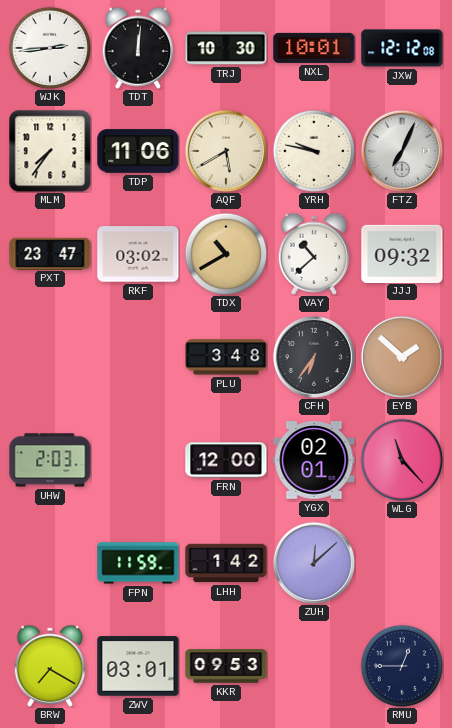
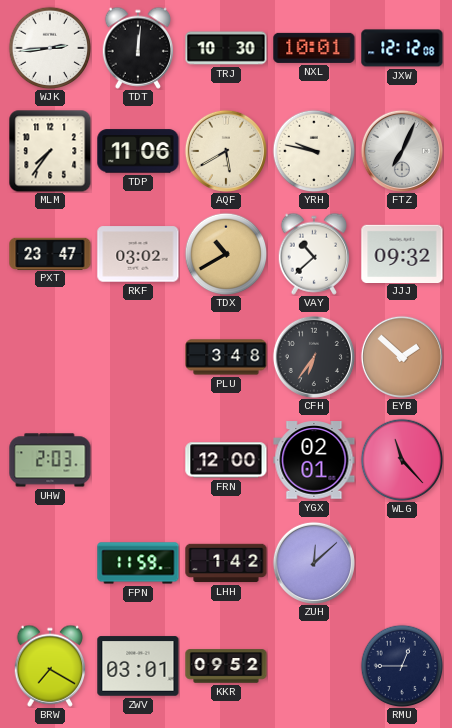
KKR: 09:53 -> 09:52 (226, 666)
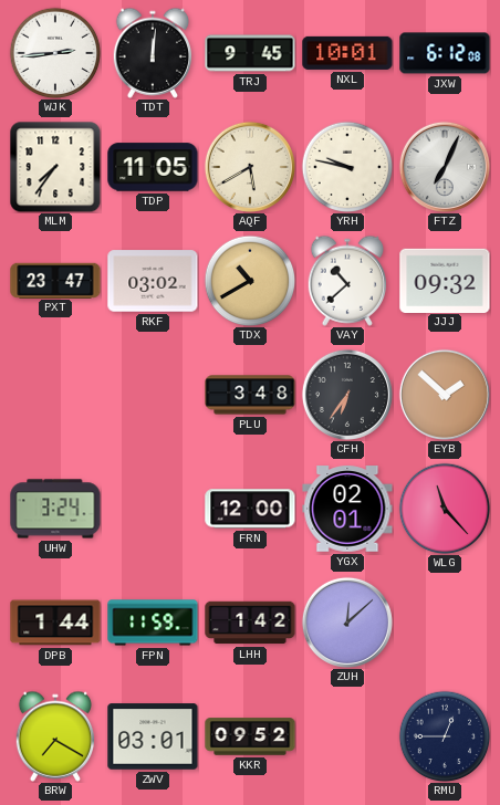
TRJ: 10:30 -> 9:45 (250, 53)
JXW: 12:12 -> 6:12 (445, 53)
TDP: 11:06 -> 11:05 (153, 167)
UHW: 2:03 -> 3:24 (55, 509)
DPB: none -> 1:44 (55, 623)
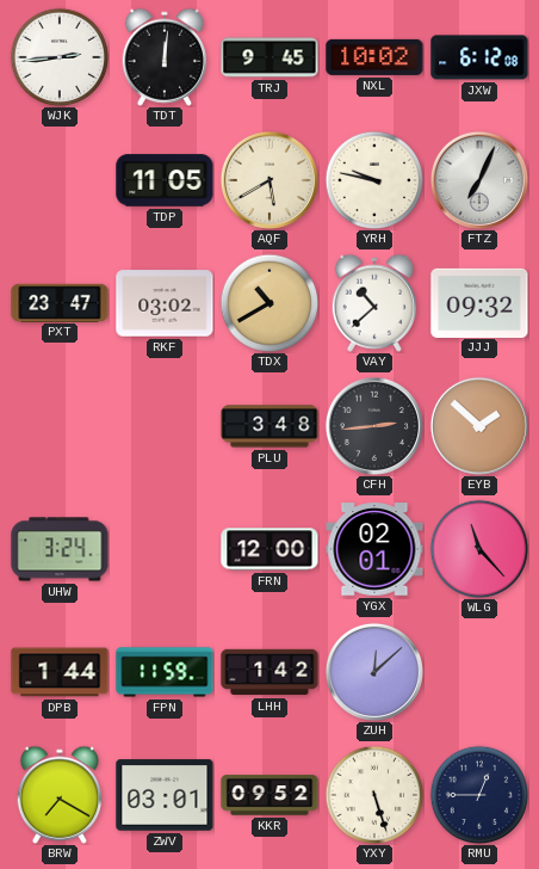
NXL: 10:01 -> 10:02 (374, 57)
MLM: 7:36 -> none (55, 167)
CFH: 6:36 -> 2:44 (374, 426)
YXY: none -> 5:27 (374, 795)
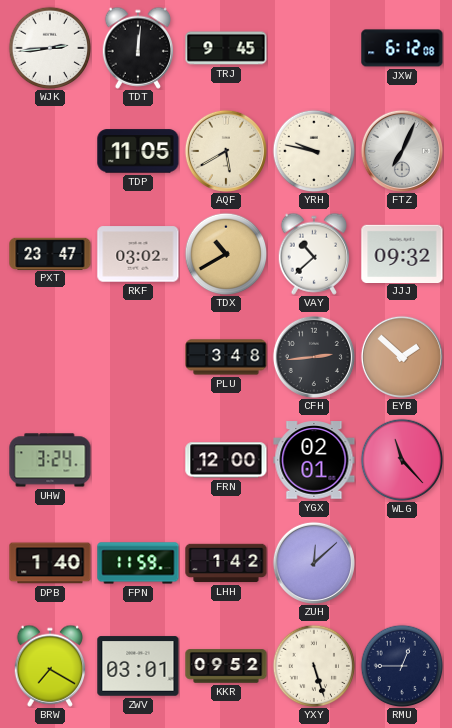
NXL: 10:02 -> none (374, 57)
DPB: 1:44 -> 1:40 (50, 563)
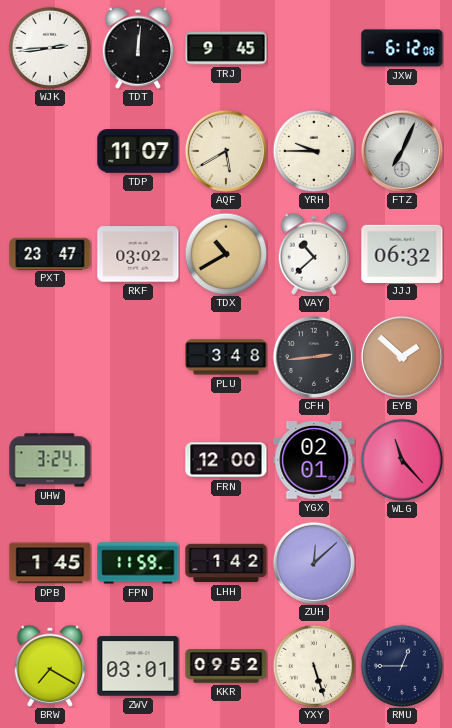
TDP: 11:05 -> 11:07 (138, 151)
YRH: 9:47 -> 9:45 (314, 151)
JJJ: 09:32 -> 06:32 (402, 253)
DPB: 1:40 -> 1:45 (50, 563)
